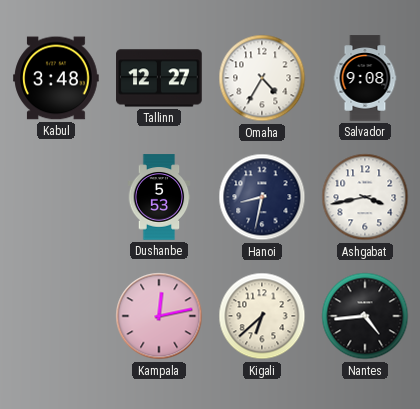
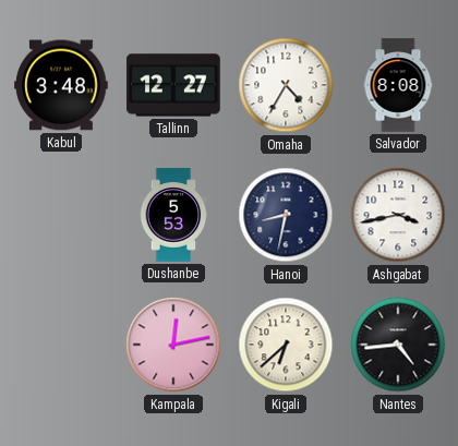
Salvador: 9:08 -> 8:08 (398, 85)
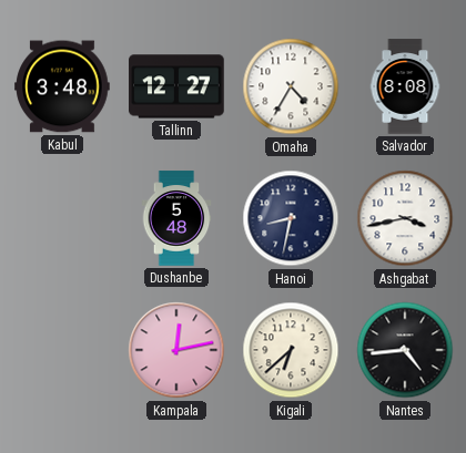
Dushanbe: 5:53 -> 5:48 (176, 218)
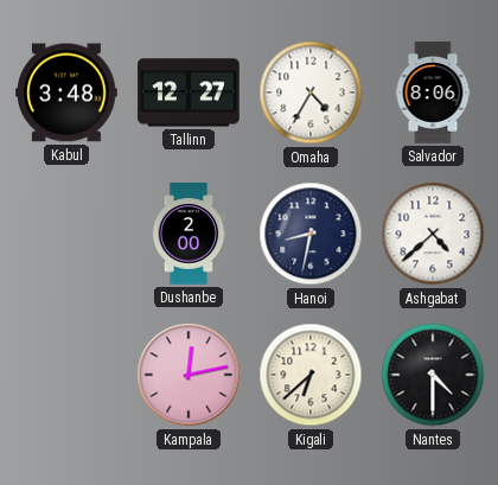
Salvador: 8:08 -> 8:06 (433, 92)
Dushanbe: 5:48 -> 2:00 (189, 234)
Ashgabat: 3:43 -> 4:38 (433, 234)
Nantes: 4:44 -> 4:30 (433, 375)
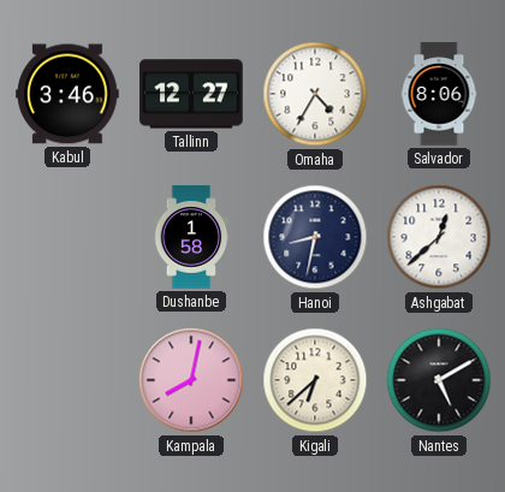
Kabul: 3:48 -> 3:46 (67, 94)
Dushanbe: 2:00 -> 1:58 (191, 237)
Ashgabat: 4:38 -> 12:38 (439, 237)
Kampala: 12:13 -> 8:02 (191, 380)
Nantes: 4:30 -> 5:10 (439, 380)
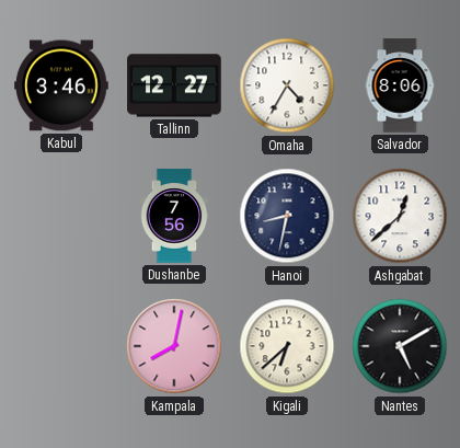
Dushanbe: 1:58 -> 7:56 (174, 216)
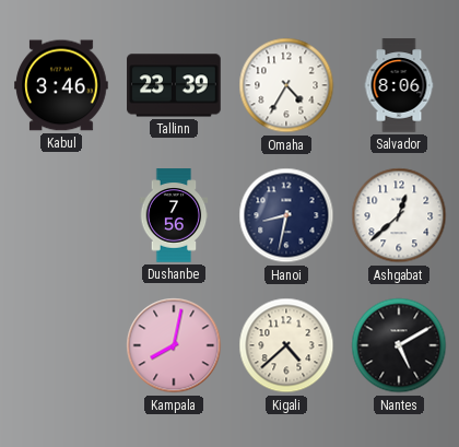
Tallinn: 12:27 -> 23:39 (174, 85)
Kigali: 6:38 -> 4:38 (286, 345)
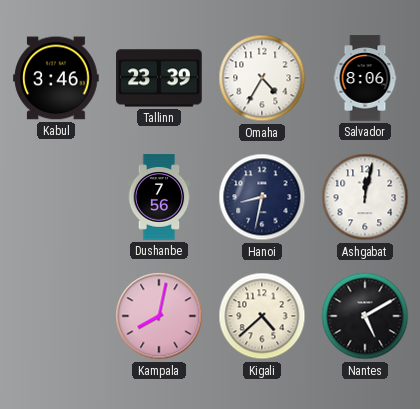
Ashgabat: 12:38 -> 12:02 (365, 197)
